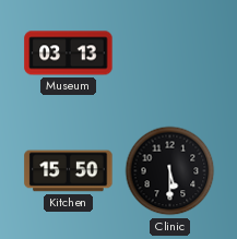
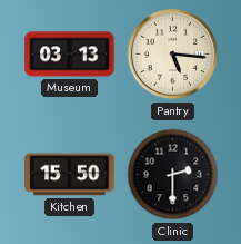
Pantry: none -> 5:16 (173, 55)
Clinic: 5:30 -> 2:30 (173, 175)
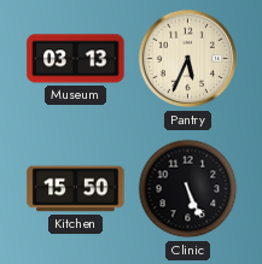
Pantry: 5:16 -> 5:34 (188, 59)
Clinic: 2:30 -> 5:26 (188, 189)
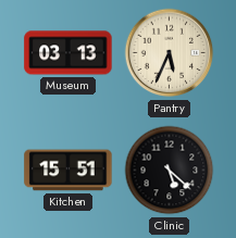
Kitchen: 15:50 -> 15:51 (69, 171)
Clinic: 5:26 -> 5:22 (170, 171)
